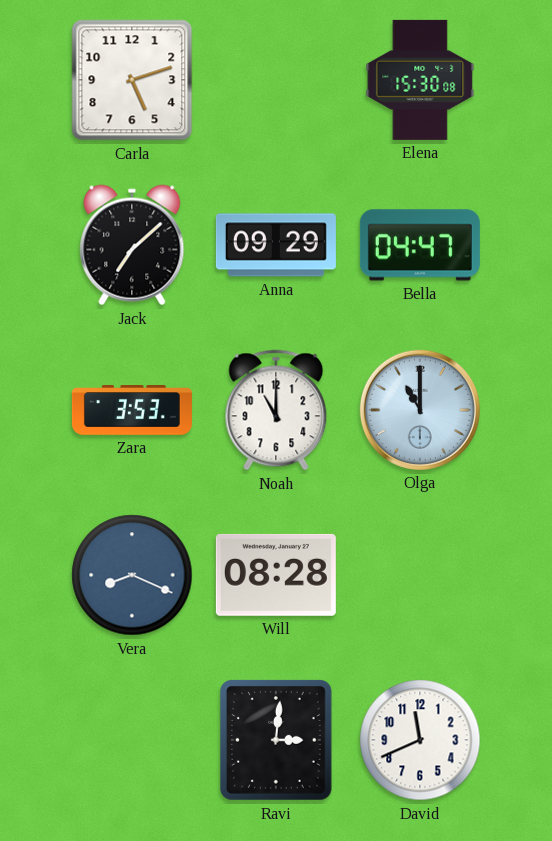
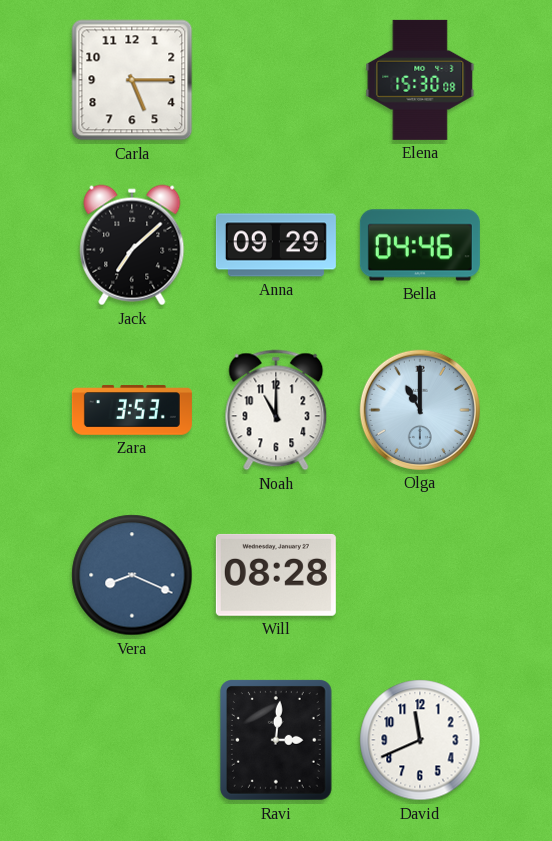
Carla: 5:12 -> 5:15 (132, 80)
Bella: 04:47 -> 04:46 (420, 245)
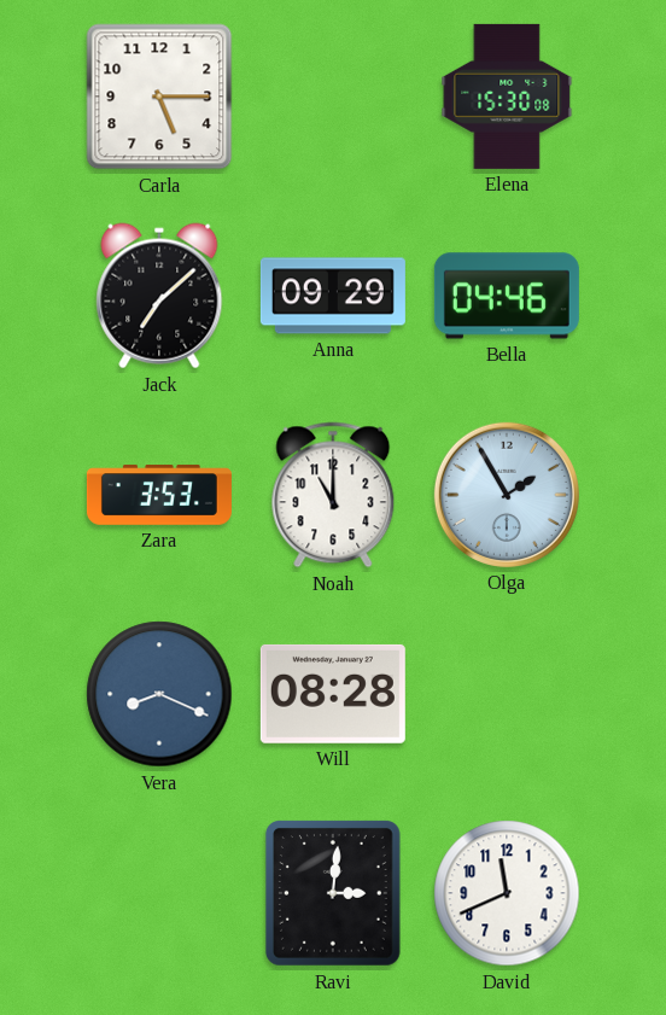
Olga: 11:00 -> 1:55 (507, 495)
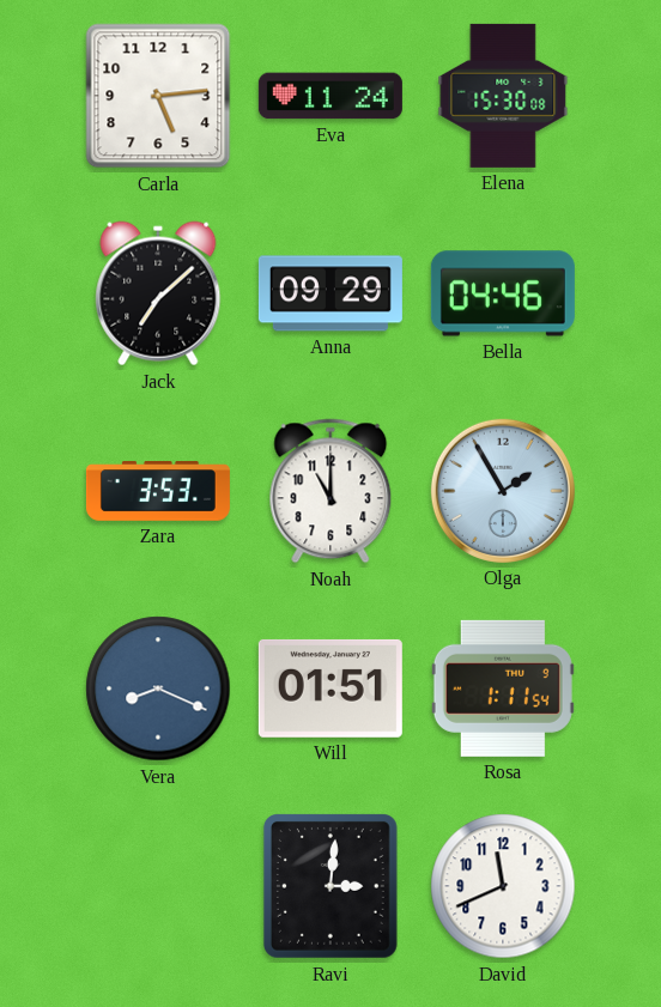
Carla: 5:15 -> 5:14 (158, 96)
Eva: none -> 11:24 (330, 96)
Will: 08:28 -> 01:51 (330, 688)
Rosa: none -> 1:11 (503, 688)
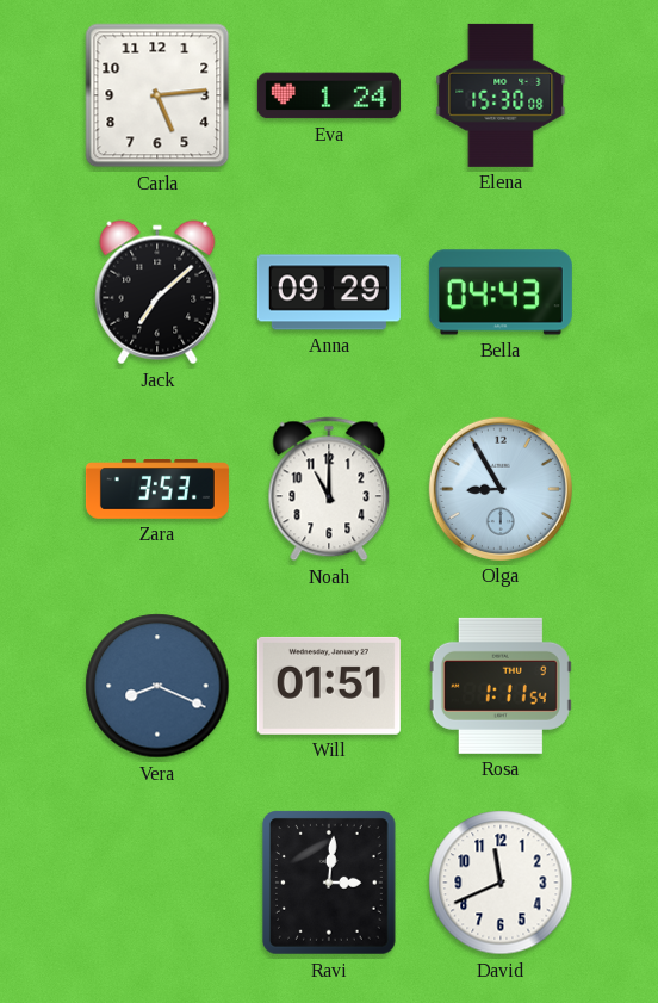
Eva: 11:24 -> 1:24 (329, 95)
Bella: 04:46 -> 04:43 (501, 292)
Olga: 1:55 -> 8:55 (501, 489)
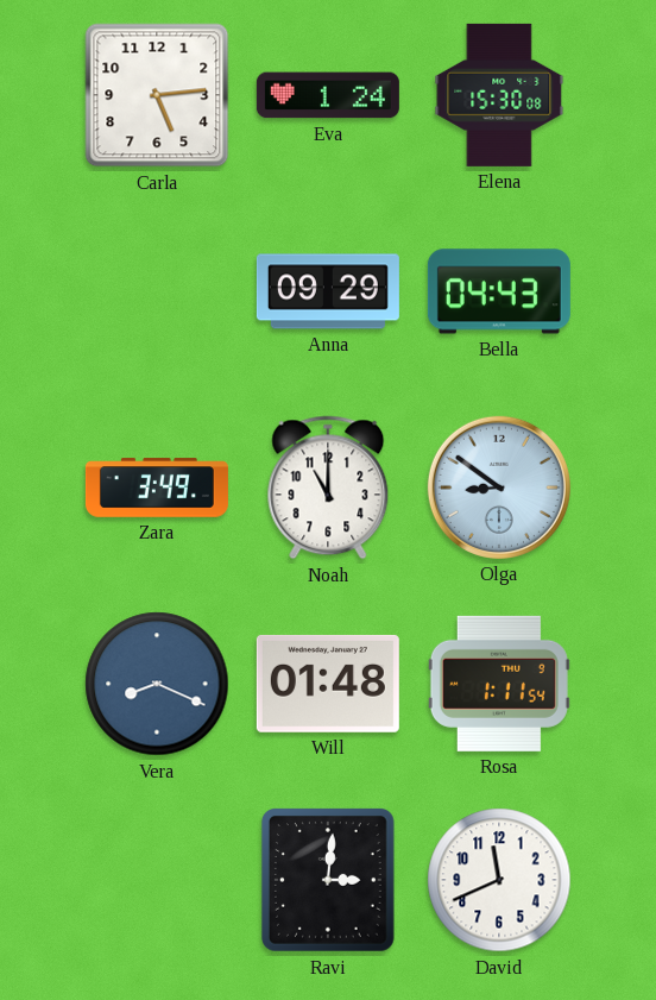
Jack: 7:08 -> none (157, 292)
Zara: 3:53 -> 3:49 (157, 488)
Olga: 8:55 -> 8:51 (499, 488)
Will: 01:51 -> 01:48 (328, 684)
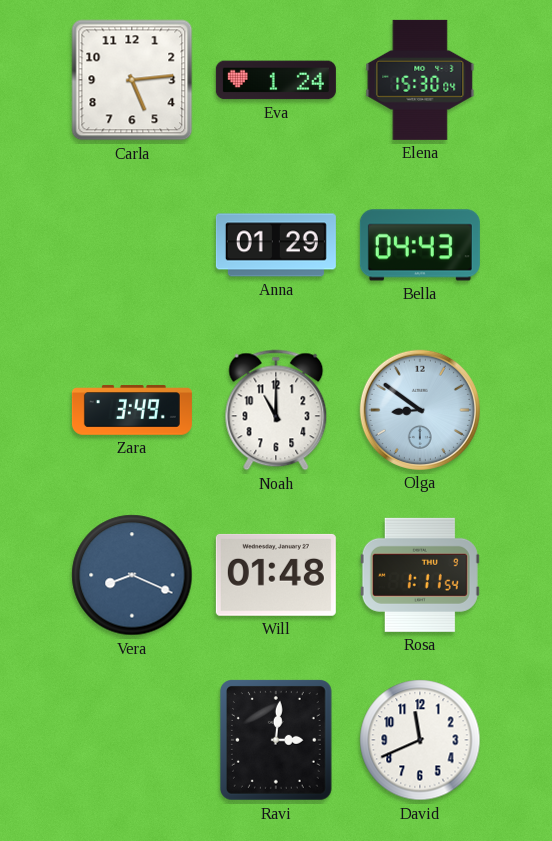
Elena: 15:30:08 -> 15:30:04 (420, 80)
Anna: 09:29 -> 01:29 (276, 245)
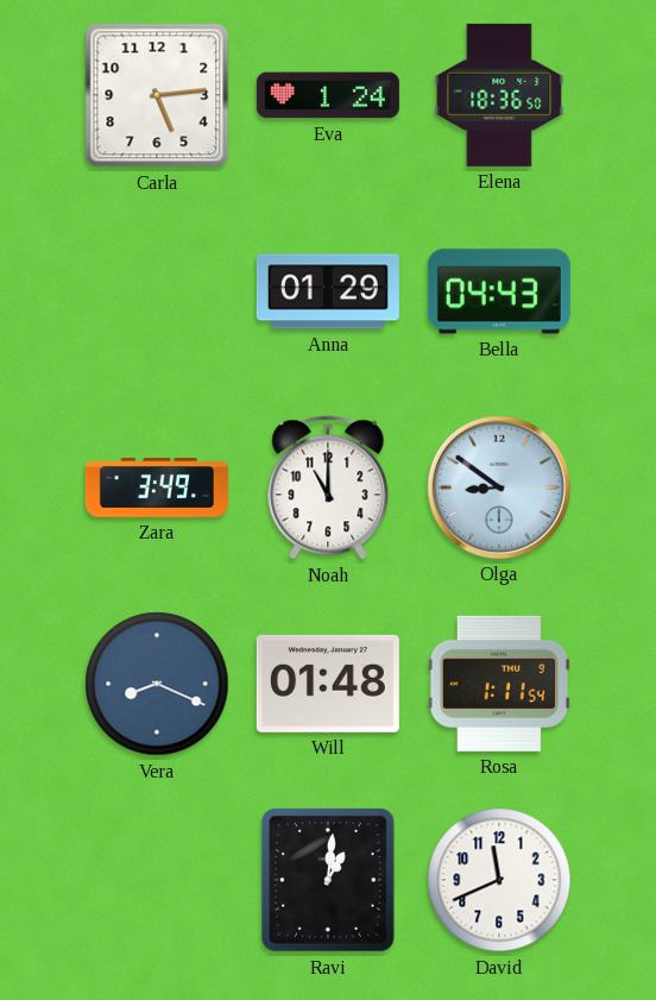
Elena: 15:30 -> 18:36 (499, 95)
Ravi: 3:01 -> 1:01 (328, 881)
